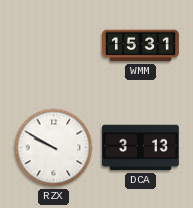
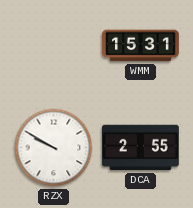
DCA: 3:13 -> 2:55 (140, 148)
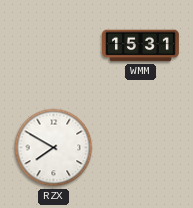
RZX: 9:50 -> 7:50 (54, 148)
DCA: 2:55 -> none (140, 148)
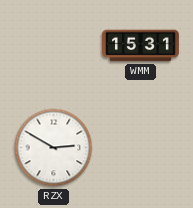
RZX: 7:50 -> 2:50 (54, 148)
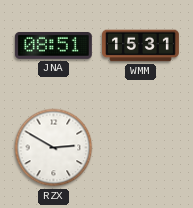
JNA: none -> 08:51 (53, 45)
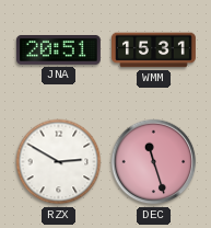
JNA: 08:51 -> 20:51 (58, 49)
DEC: none -> 11:27 (154, 162)
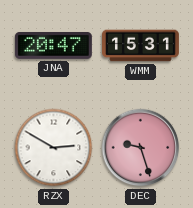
JNA: 20:51 -> 20:47 (53, 45)
DEC: 11:27 -> 9:27 (141, 148)
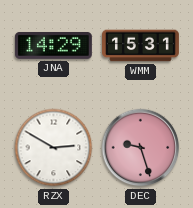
JNA: 20:47 -> 14:29 (53, 45)
